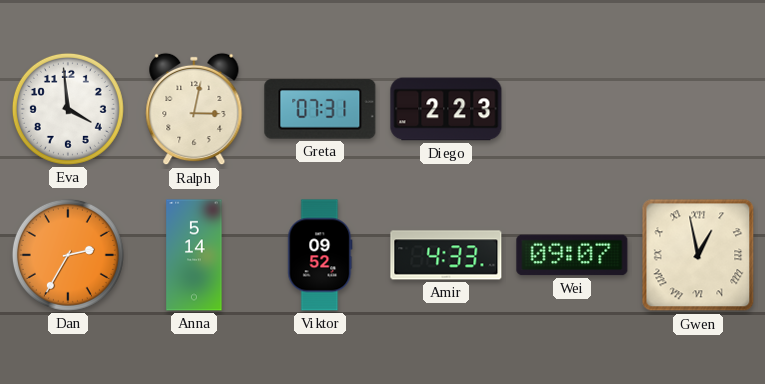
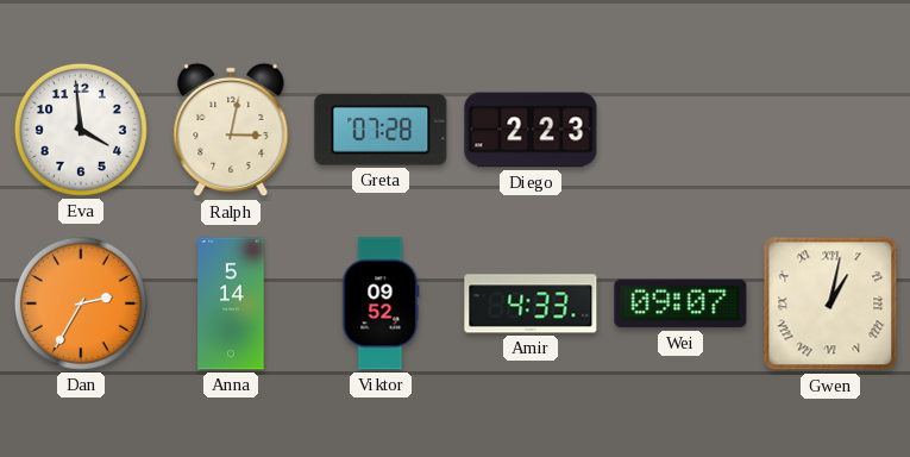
Greta: 07:31 -> 07:28 (381, 130)
Gwen: 12:58 -> 1:02 (830, 303)
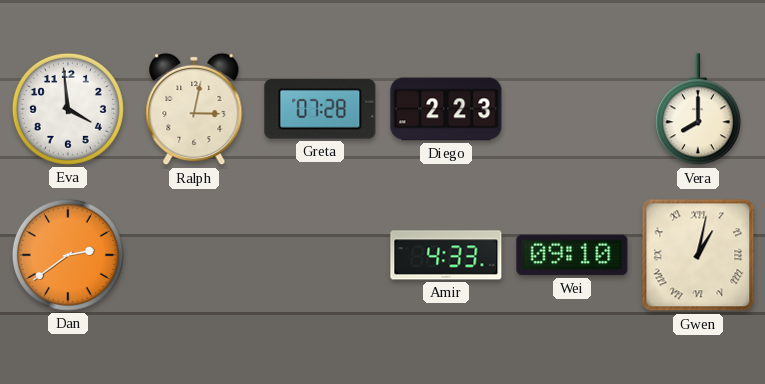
Vera: none -> 8:00 (698, 110)
Dan: 2:35 -> 2:39 (68, 255)
Anna: 5:14 -> none (231, 303)
Viktor: 09:52 -> none (381, 303)
Wei: 09:07 -> 09:10 (572, 255)
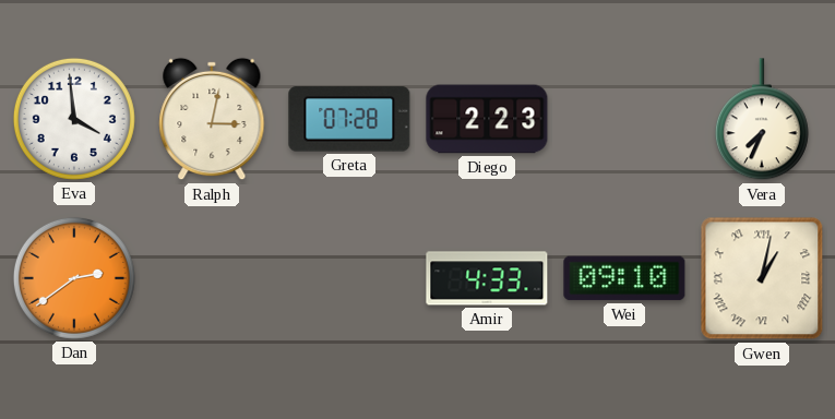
Vera: 8:00 -> 7:34 (762, 120)
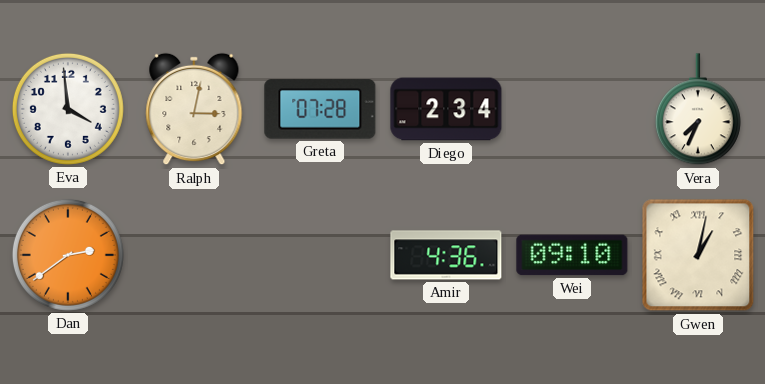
Diego: 2:23 -> 2:34 (446, 109)
Amir: 4:33 -> 4:36 (446, 255)
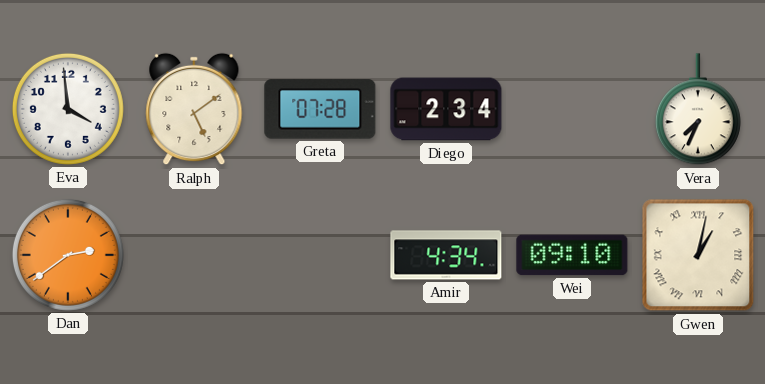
Ralph: 3:02 -> 5:09 (194, 109)
Amir: 4:36 -> 4:34 (446, 255)
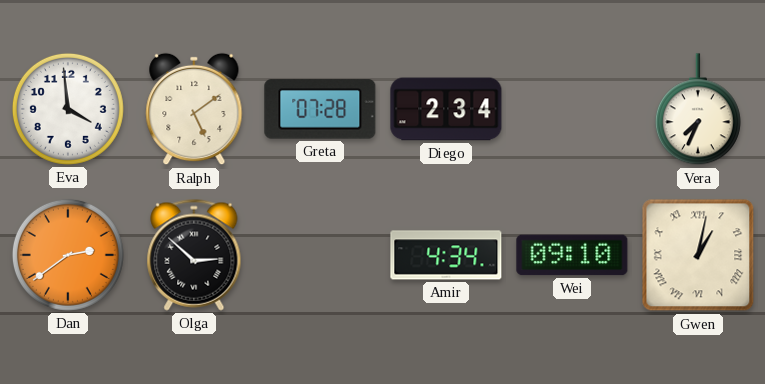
Olga: none -> 2:52 (194, 255)
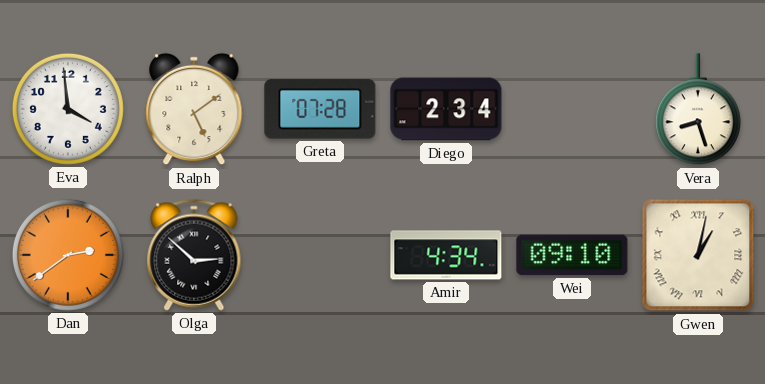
Vera: 7:34 -> 8:27 (698, 110)
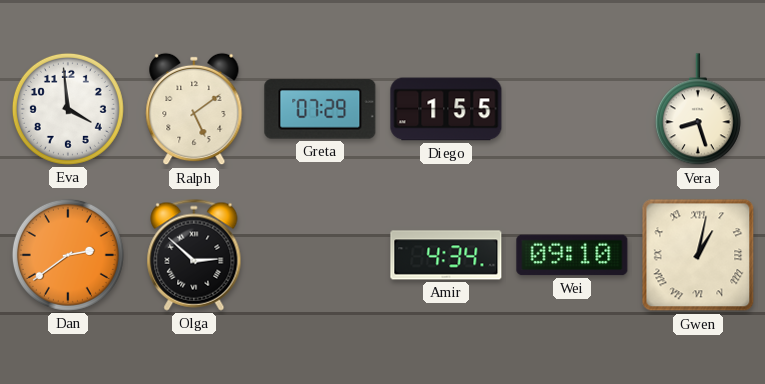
Greta: 07:28 -> 07:29 (320, 109)
Diego: 2:34 -> 1:55 (446, 109)
